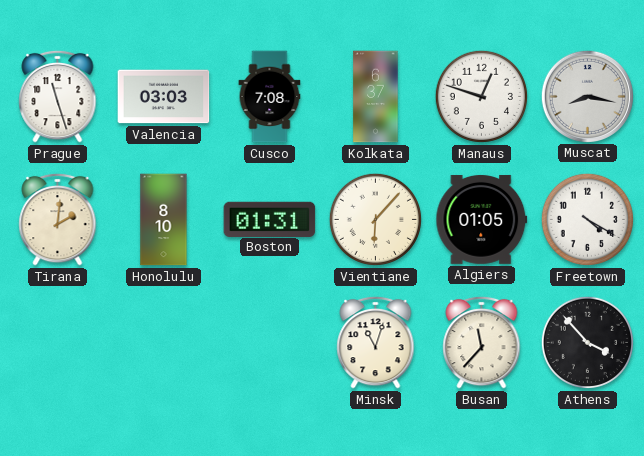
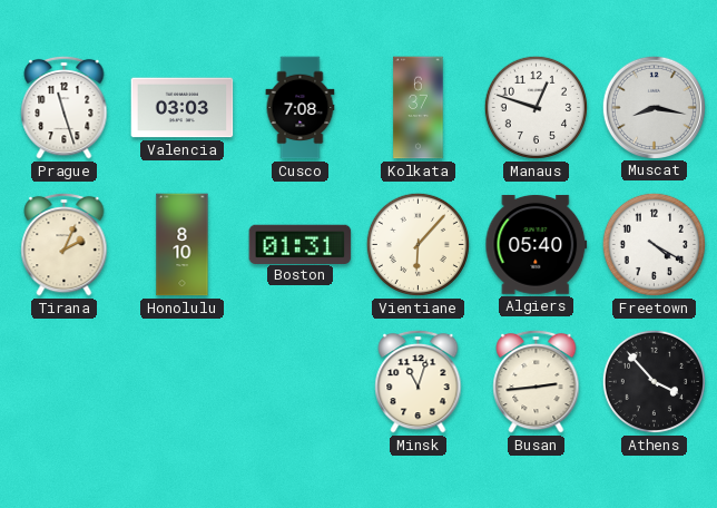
Tirana: 2:01 -> 2:04 (65, 244)
Algiers: 01:05 -> 05:40 (537, 244)
Busan: 11:37 -> 2:44 (537, 381)
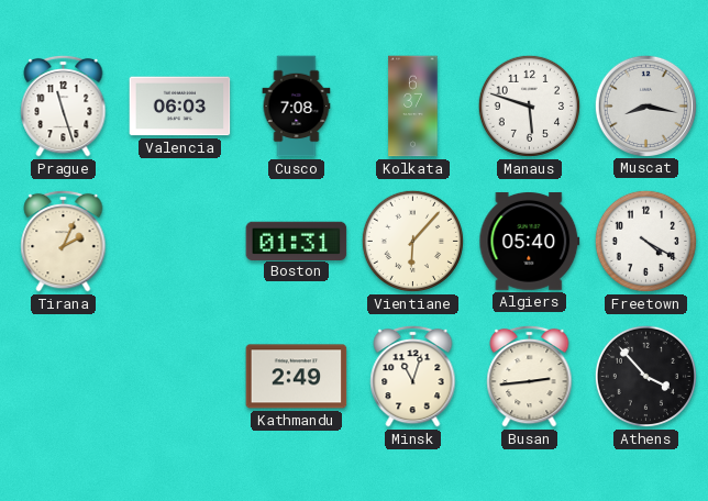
Valencia: 03:03 -> 06:03 (180, 107)
Manaus: 12:48 -> 5:48 (529, 105)
Honolulu: 8:10 -> none (183, 245)
Kathmandu: none -> 2:49 (297, 377)
